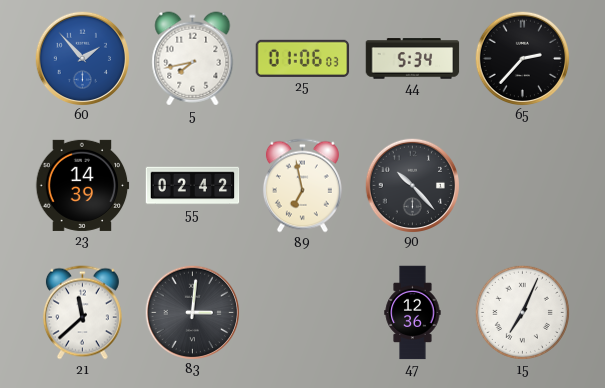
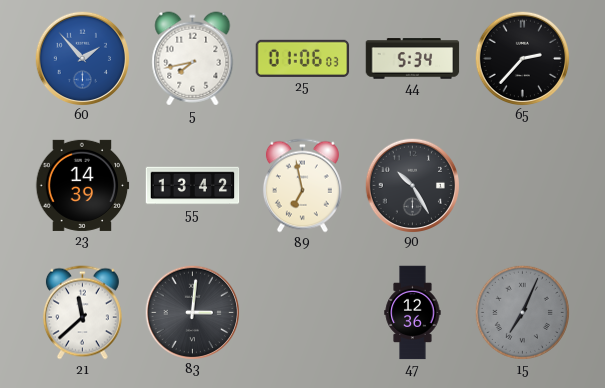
55: 02:42 -> 13:42 (193, 186)
90: 10:23 -> 10:25 (412, 185)
15 dial: white -> grey (522, 312)
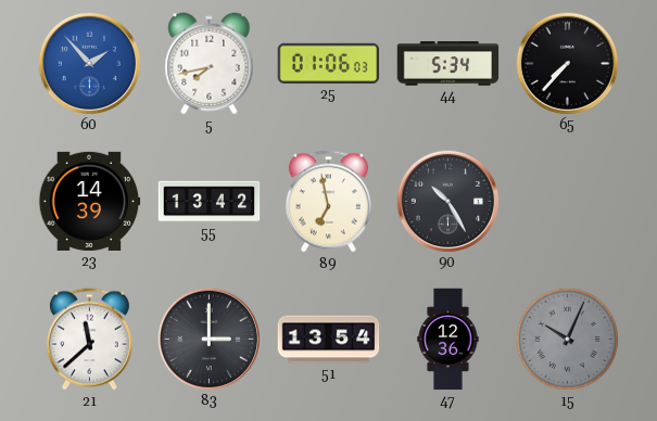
65: 2:37 -> 7:37 (567, 63)
83: 3:01 -> 3:00 (209, 339)
51: none -> 13:54 (329, 340)
15: 7:04 -> 10:04 (567, 339)
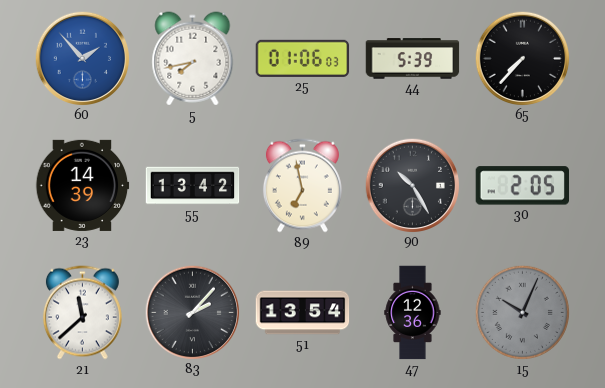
44: 5:34 -> 5:39 (413, 59)
30: none -> 2:05 (522, 186)
83: 3:00 -> 2:07 (192, 312)
